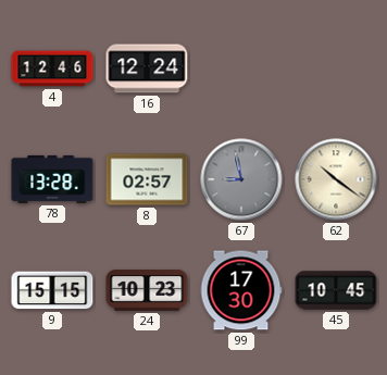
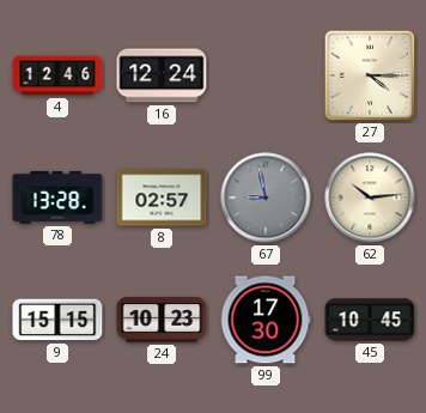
27: none -> 4:15 (370, 75)
62: 10:21 -> 10:14 (370, 198)
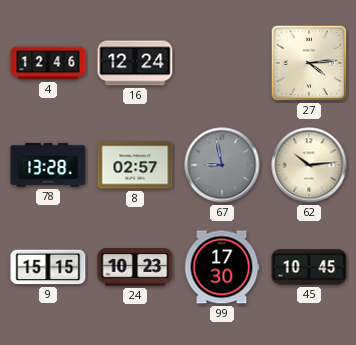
27: 4:15 -> 4:14 (309, 63)
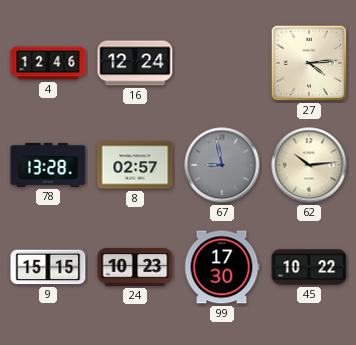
45: 10:45 -> 10:22 (309, 267)
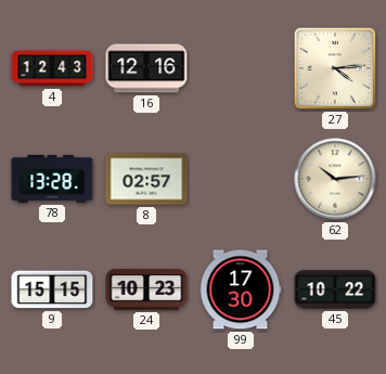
4: 12:46 -> 12:43 (52, 68)
16: 12:24 -> 12:16 (146, 68)
67: 8:58 -> none (222, 165)
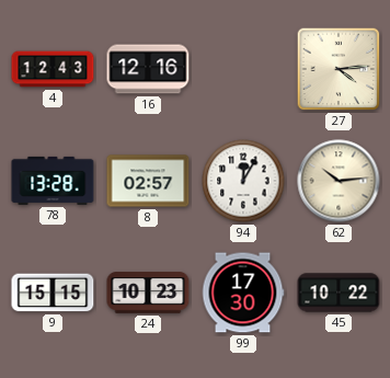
94: none -> 12:05 (243, 181)
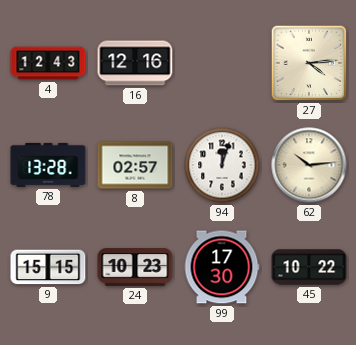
94: 12:05 -> 12:03 (222, 165)
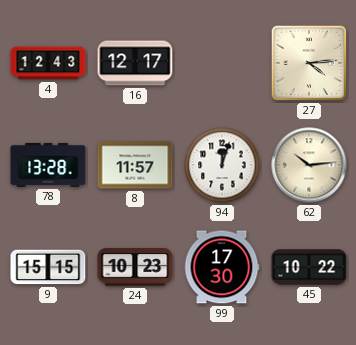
16: 12:16 -> 12:17 (135, 63)
8: 02:57 -> 11:57 (135, 165)
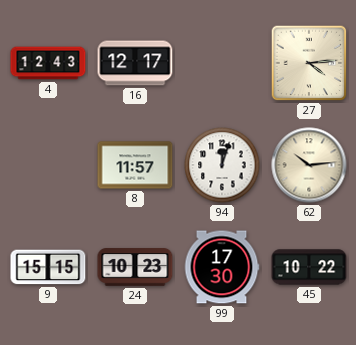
78: 13:28 -> none (48, 165)
